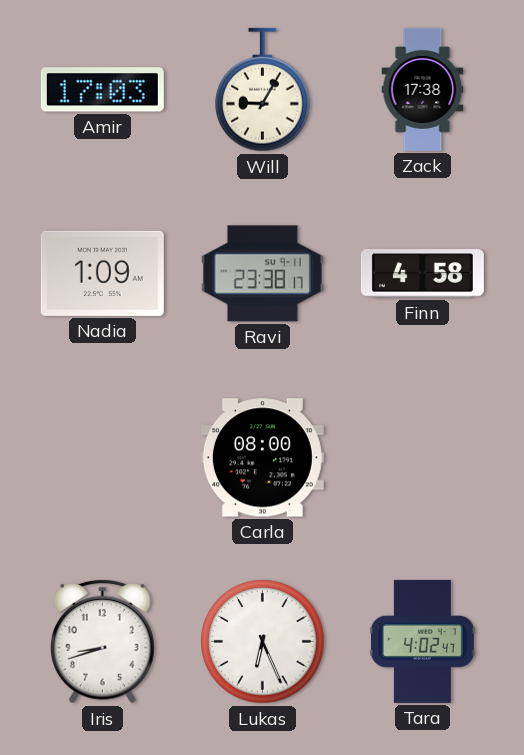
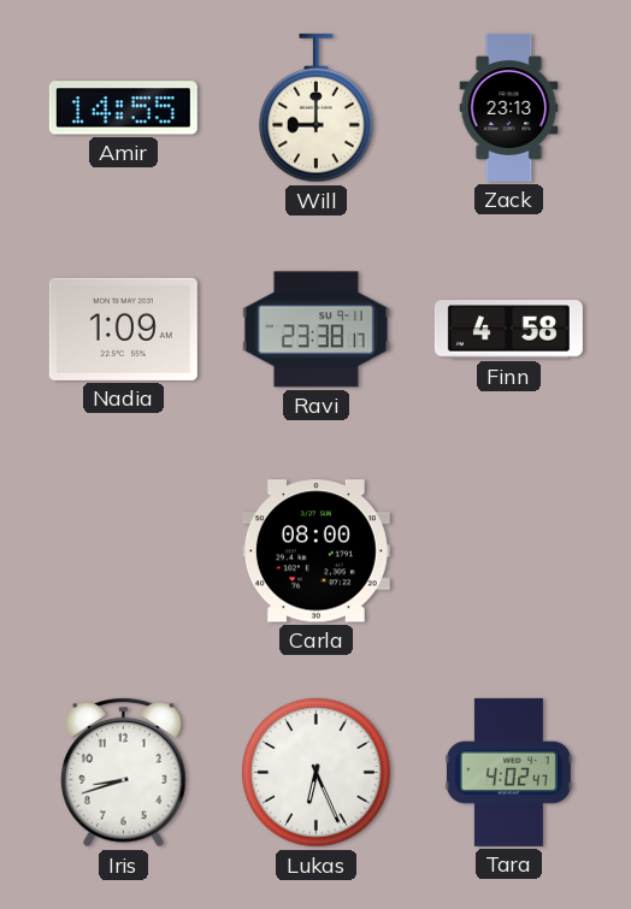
Amir: 17:03 -> 14:55 (123, 108)
Will: 9:05 -> 9:00 (317, 108)
Zack: 17:38 -> 23:13 (509, 107)
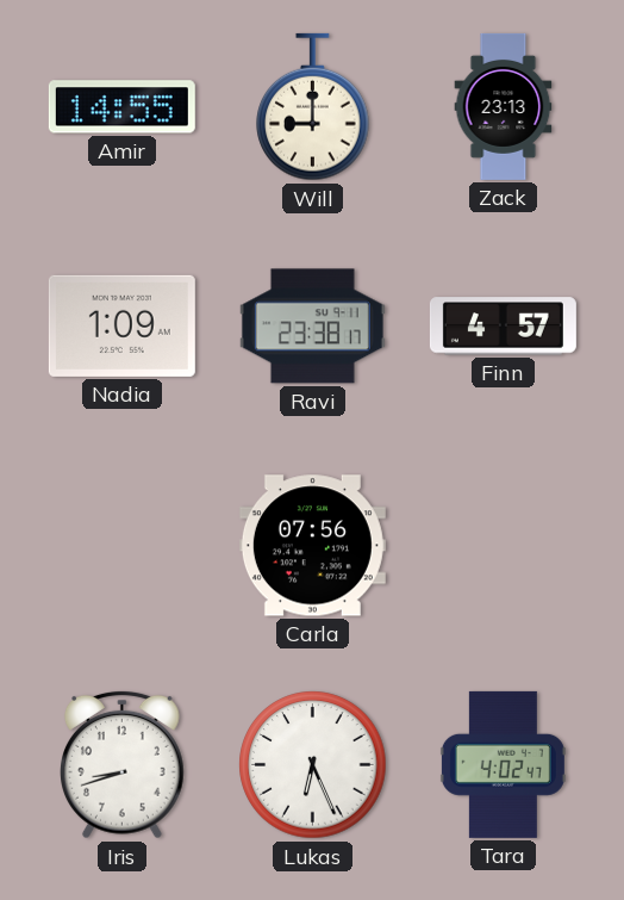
Finn: 4:58 -> 4:57 (503, 327)
Carla: 08:00 -> 07:56 (312, 546)
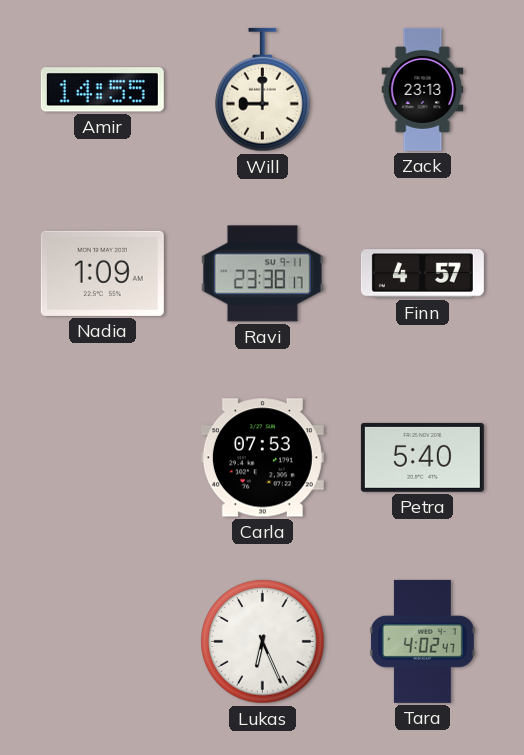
Carla: 07:56 -> 07:53 (262, 458)
Petra: none -> 5:40 (422, 457)
Iris: 8:42 -> none (123, 764)
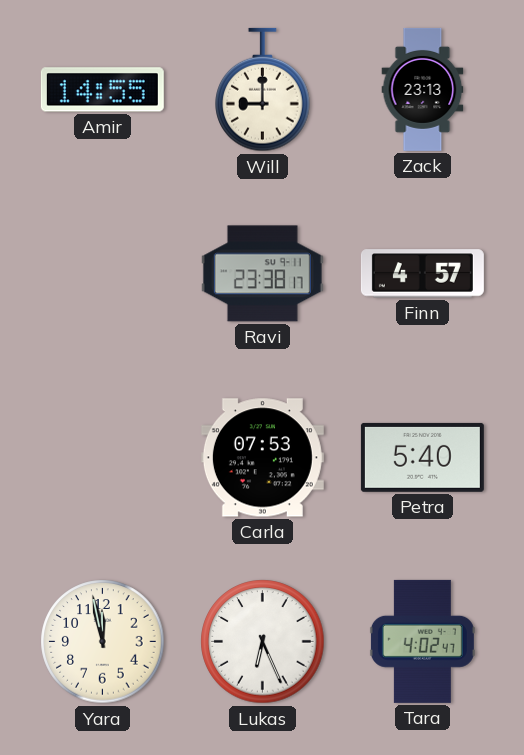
Nadia: 1:09 -> none (102, 273)
Yara: none -> 11:58 (103, 642)
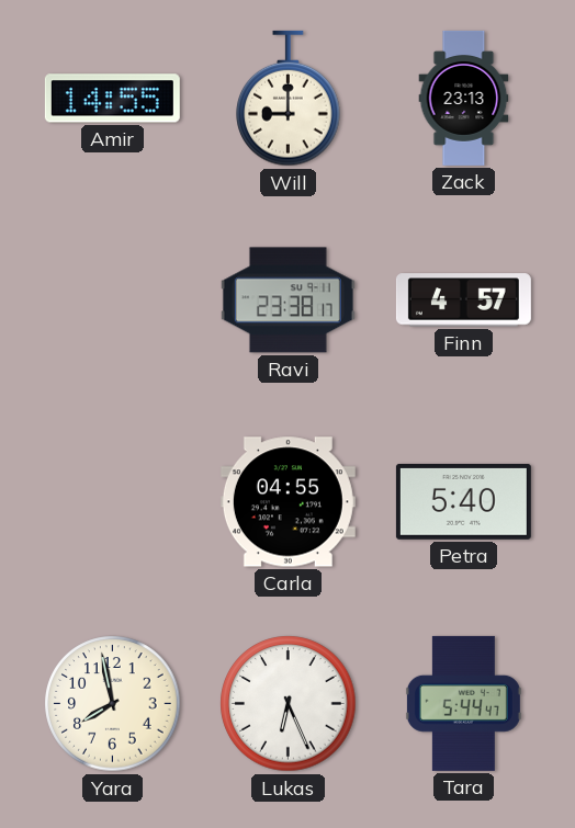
Carla: 07:53 -> 04:55 (287, 502)
Yara: 11:58 -> 7:58 (113, 704)
Tara: 4:02 -> 5:44 (463, 703)
